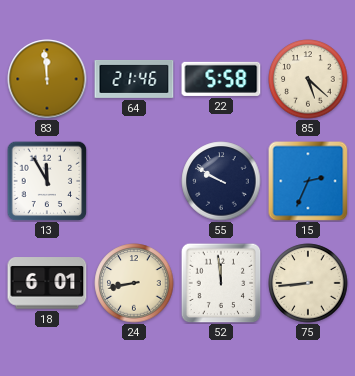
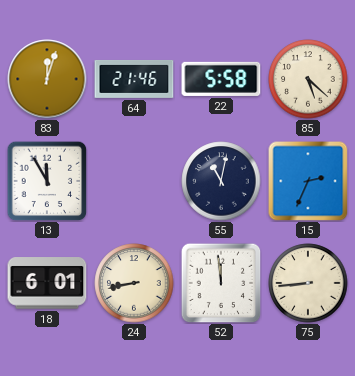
83: 11:59 -> 12:03 (47, 79)
55: 9:50 -> 11:02 (221, 181)
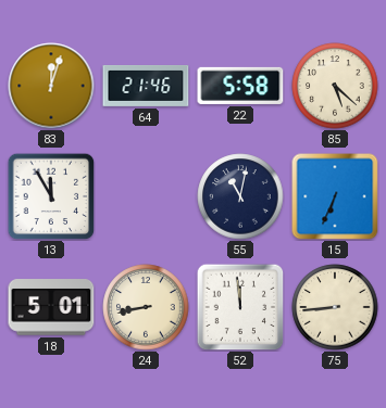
15: 2:34 -> 6:34 (335, 196)
18: 6:01 -> 5:01 (51, 307)
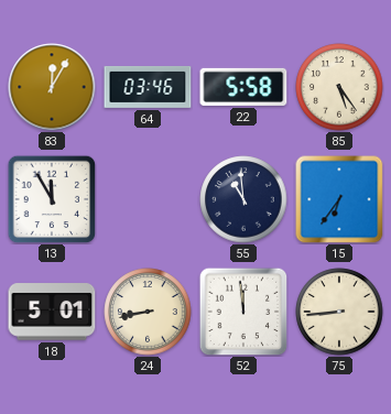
83: 12:03 -> 12:05 (52, 87)
64: 21:46 -> 03:46 (148, 87)
85: 5:22 -> 5:24 (339, 87)
55: 11:02 -> 10:59 (243, 199)
15: 6:34 -> 6:36 (339, 199)
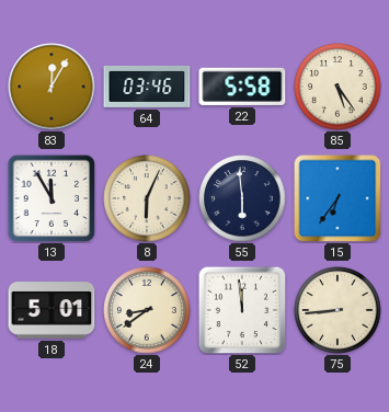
8: none -> 6:04 (147, 198)
55: 10:59 -> 5:59 (242, 198)
24: 8:43 -> 8:39 (147, 310)
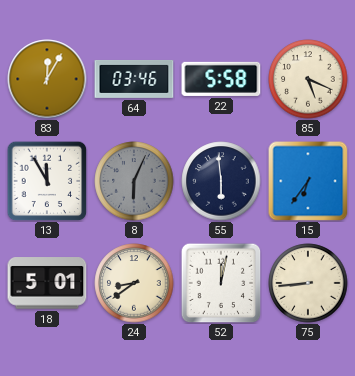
85: 5:24 -> 5:19 (308, 79)
8 dial: cream -> grey (134, 181)
52: 11:59 -> 12:02 (221, 283)
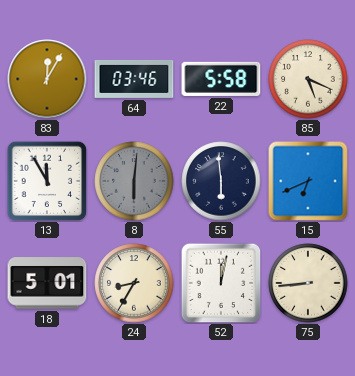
8: 6:04 -> 6:01 (134, 181)
15: 6:36 -> 6:41 (308, 181)
24: 8:39 -> 8:35 (134, 283)
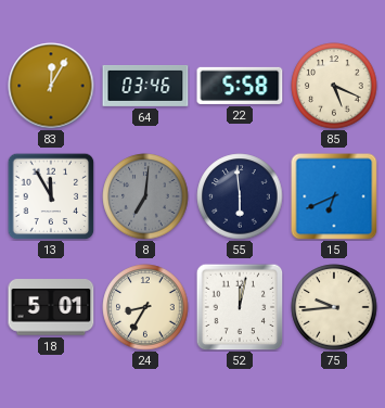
8: 6:01 -> 7:01 (145, 196)
75: 8:44 -> 9:44 (334, 307)
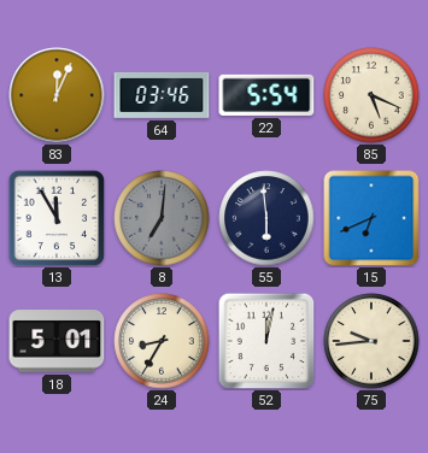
83: 12:05 -> 12:04 (57, 95)
22: 5:58 -> 5:54 (266, 95)
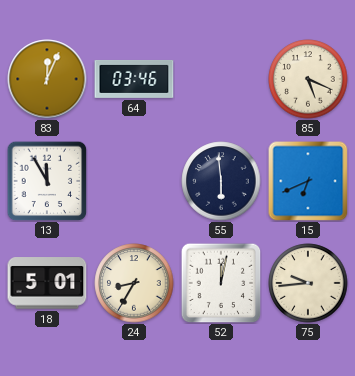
22: 5:54 -> none (266, 95)
8: 7:01 -> none (162, 218)
